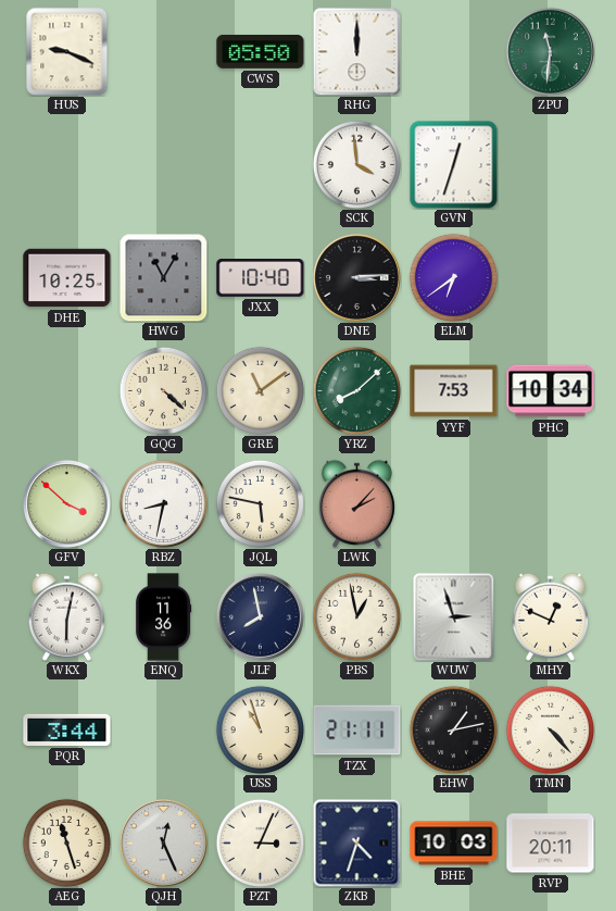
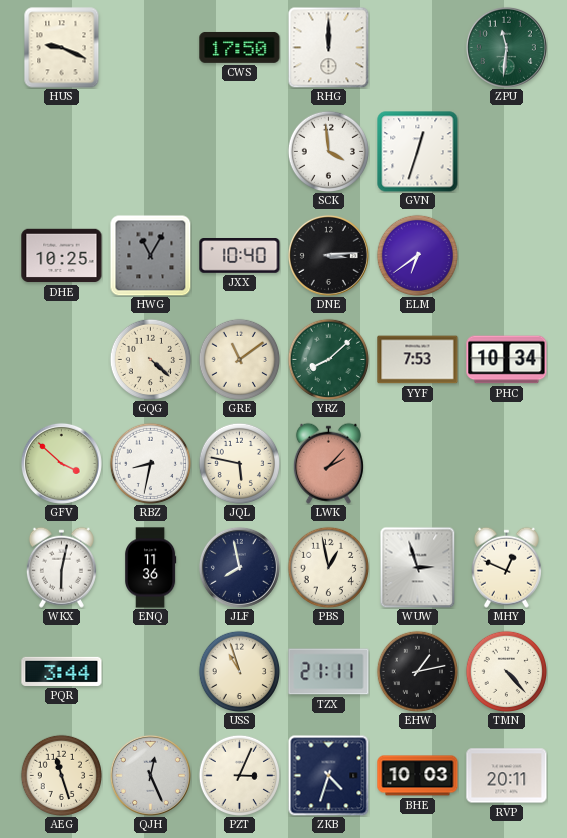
CWS: 05:50 -> 17:50 (240, 47)
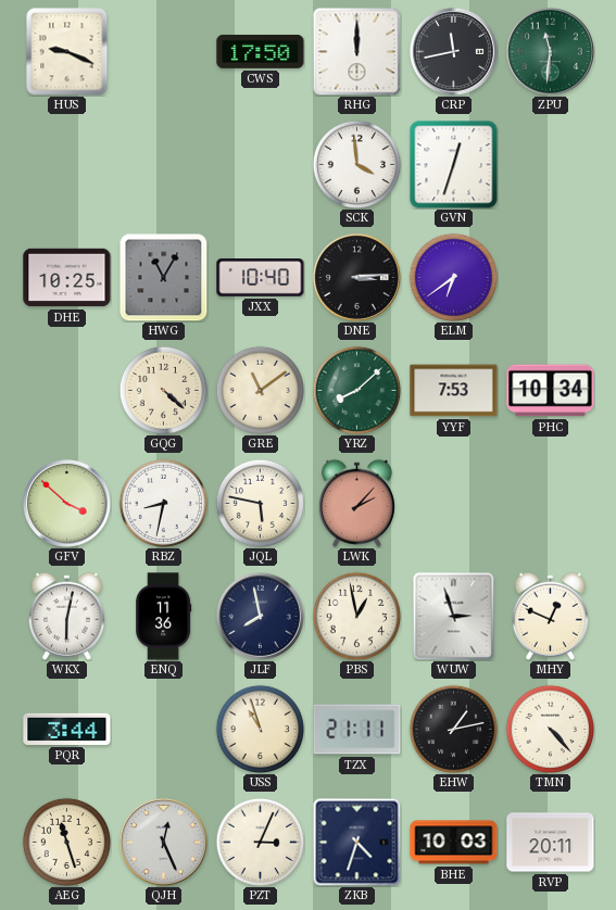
CRP: none -> 11:43 (453, 51)
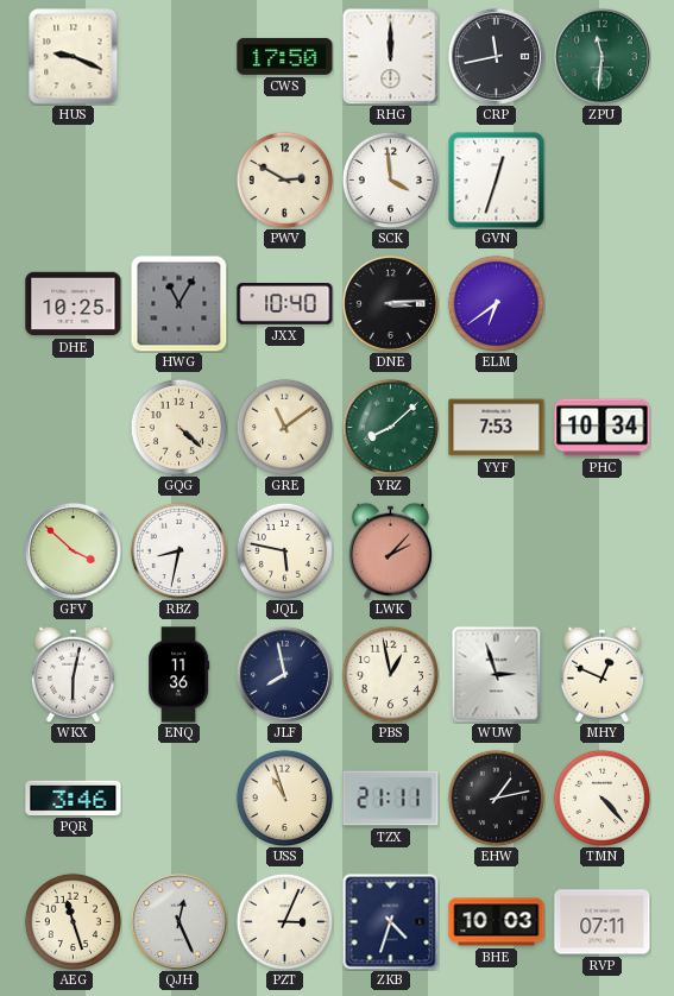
PWV: none -> 2:50 (284, 179)
PQR: 3:44 -> 3:46 (74, 798)
RVP: 20:11 -> 07:11 (603, 922)
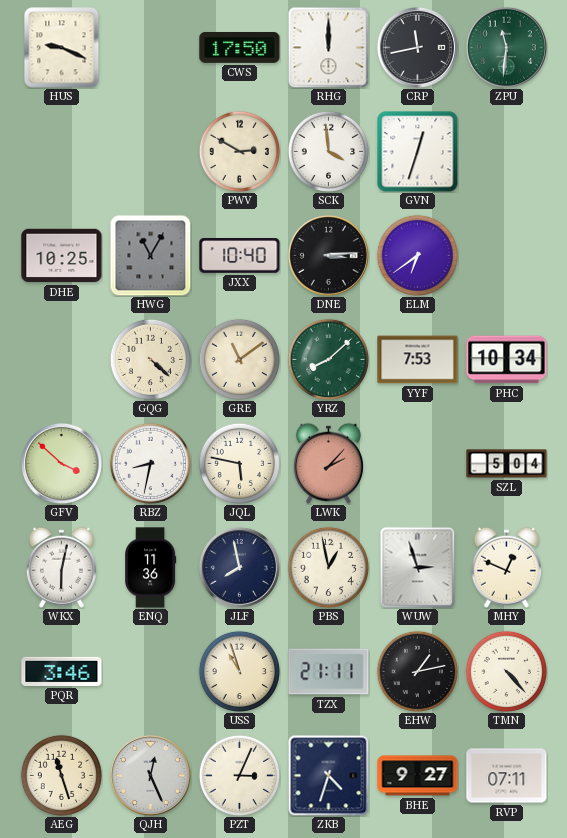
SZL: none -> 5:04 (507, 464)
BHE: 10:03 -> 9:27 (418, 776)
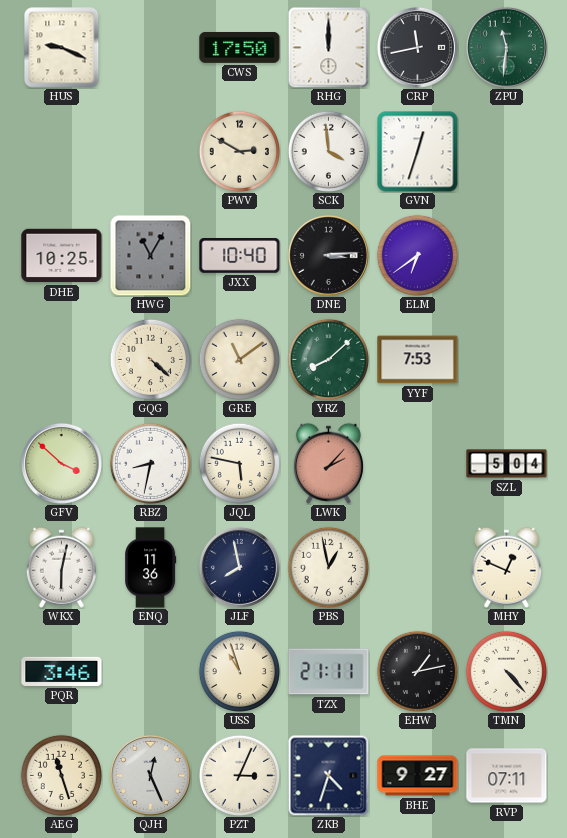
PHC: 10:34 -> none (507, 360)
WUW: 2:57 -> none (418, 567)
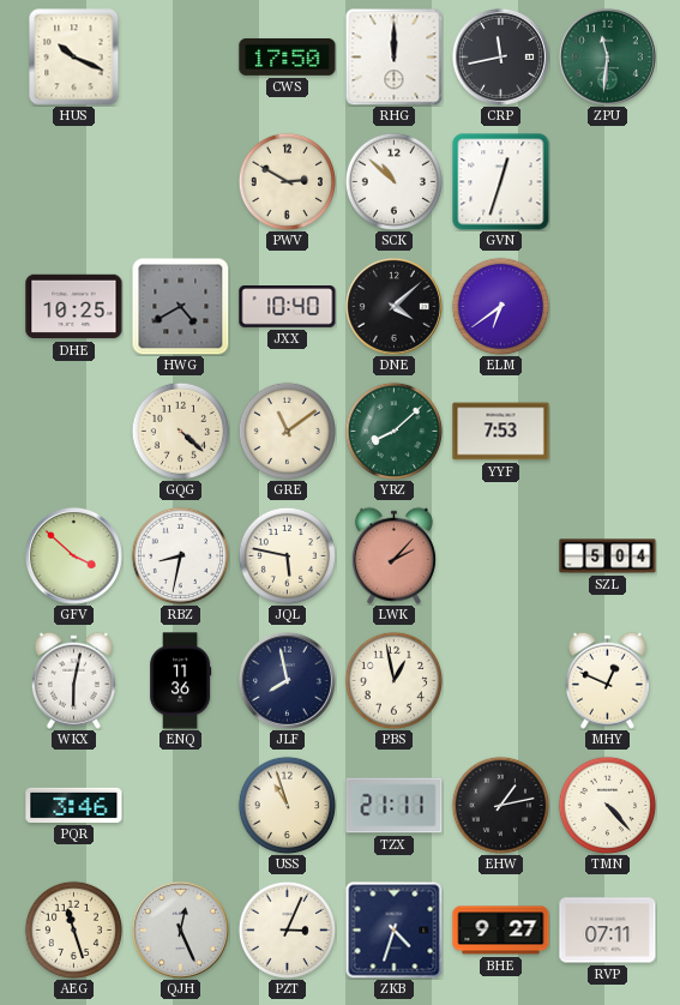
HUS: 9:19 -> 10:19 (74, 56)
SCK: 3:59 -> 10:52 (393, 181)
HWG: 11:05 -> 4:40 (180, 306)
DNE: 3:14 -> 4:08 (393, 306)
